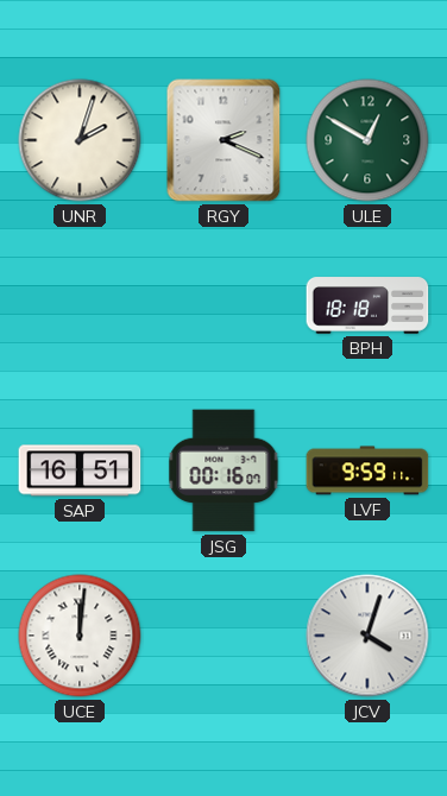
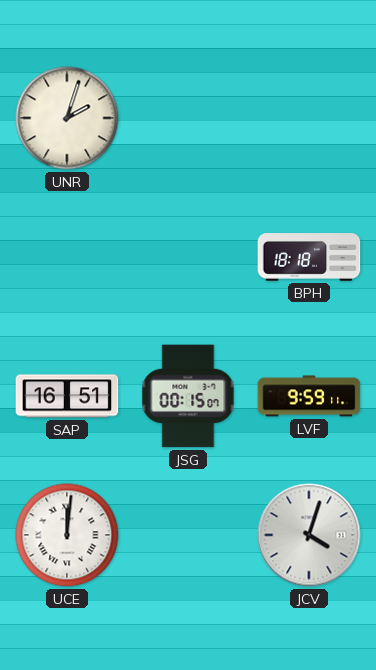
RGY: 2:19 -> none (223, 140)
ULE: 12:50 -> none (367, 140)
JSG: 00:16 -> 00:15 (188, 396)
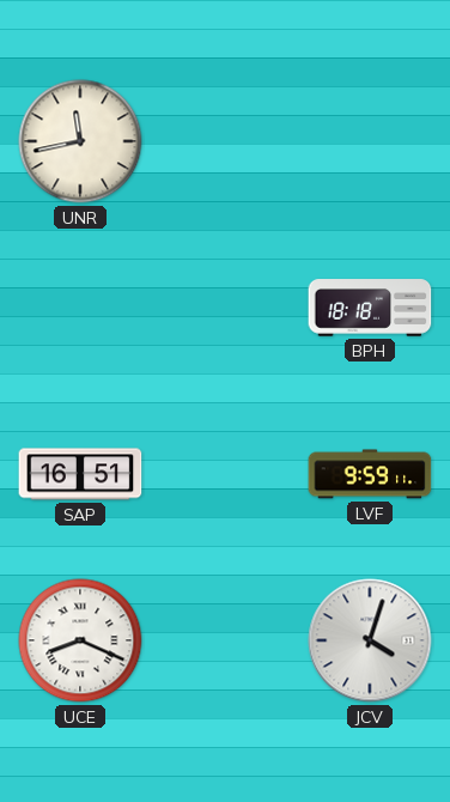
UNR: 2:03 -> 11:43 (80, 141)
JSG: 00:15 -> none (188, 396)
UCE: 12:01 -> 8:19 (80, 640)
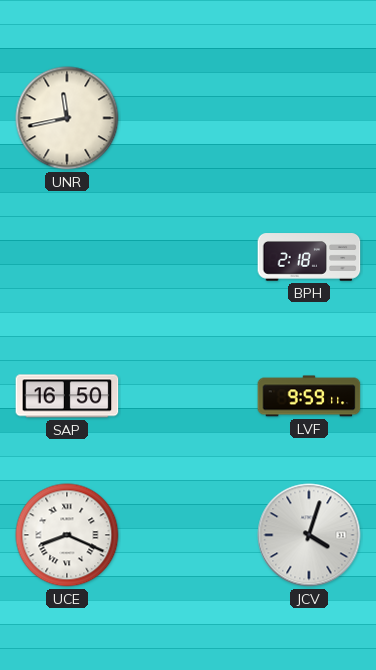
BPH: 18:18 -> 2:18 (309, 257)
SAP: 16:51 -> 16:50 (67, 396)
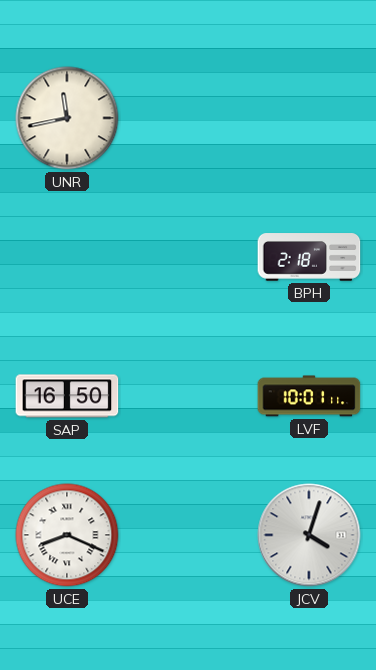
LVF: 9:59 -> 10:01 (309, 396)
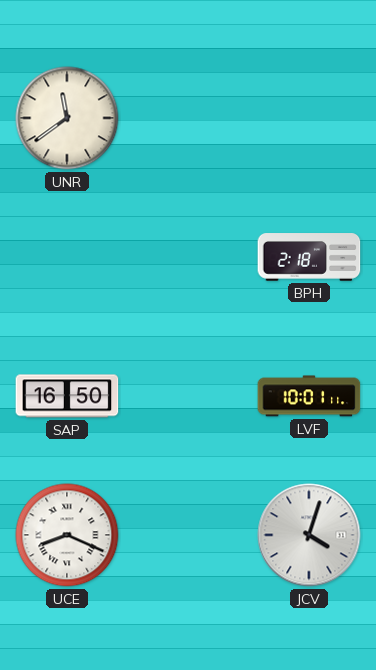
UNR: 11:43 -> 11:39 (67, 118)
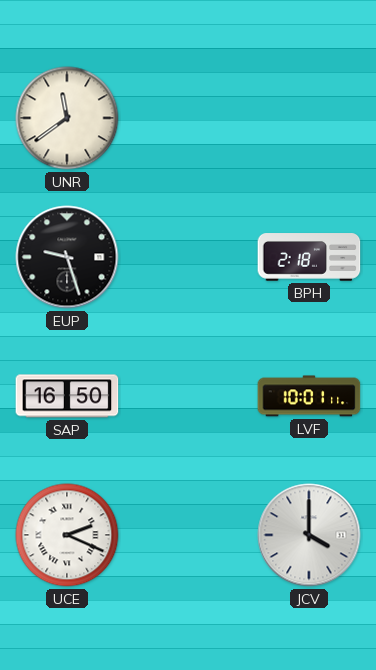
EUP: none -> 9:27 (67, 257)
UCE: 8:19 -> 2:19 (67, 535)
JCV: 4:03 -> 4:00 (309, 535)
